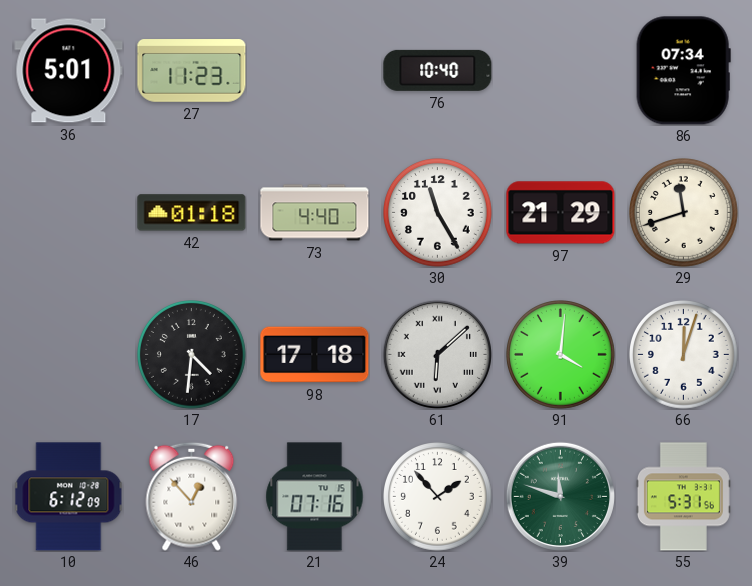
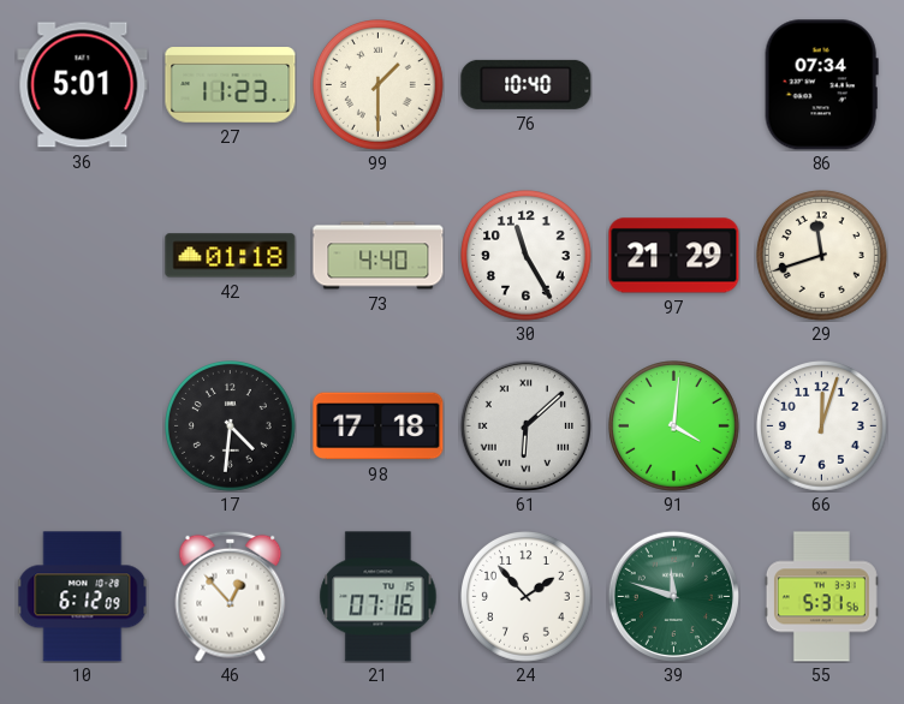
99: none -> 1:30 (379, 85)
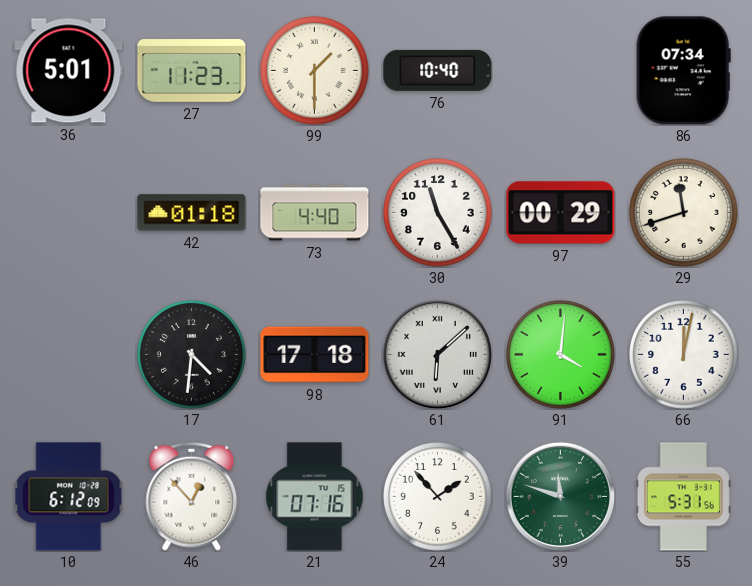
97: 21:29 -> 00:29 (561, 213)
66: 12:03 -> 12:02 (684, 355)
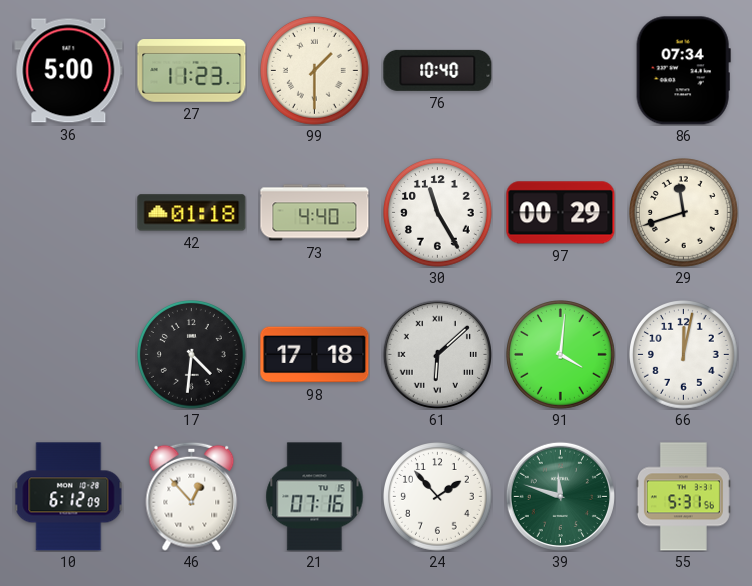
36: 5:01 -> 5:00 (69, 71)
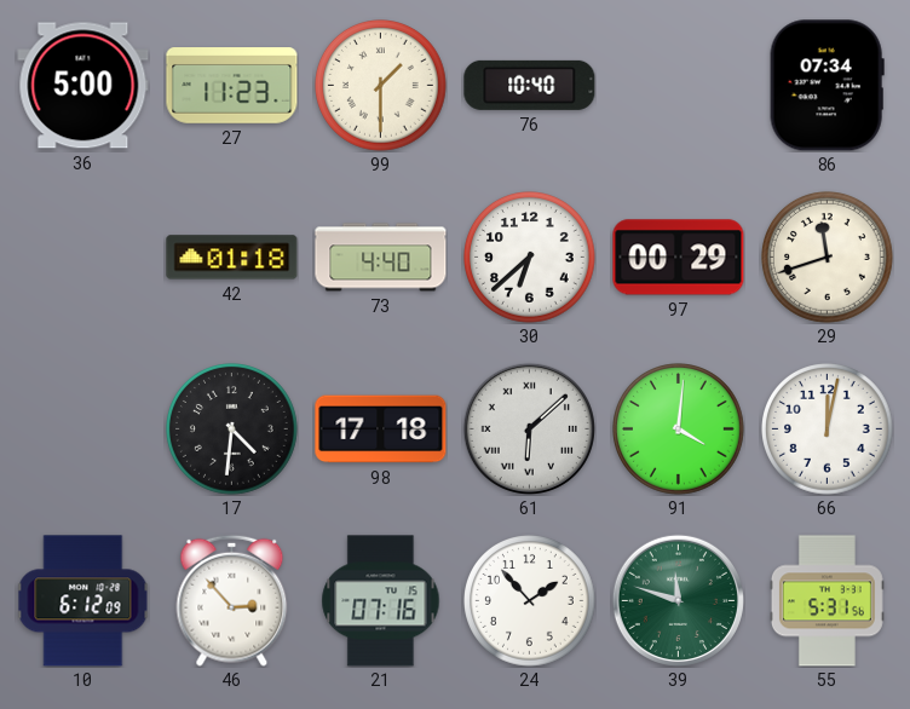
30: 11:25 -> 6:38 (530, 258)
46: 12:53 -> 2:53 (232, 600)
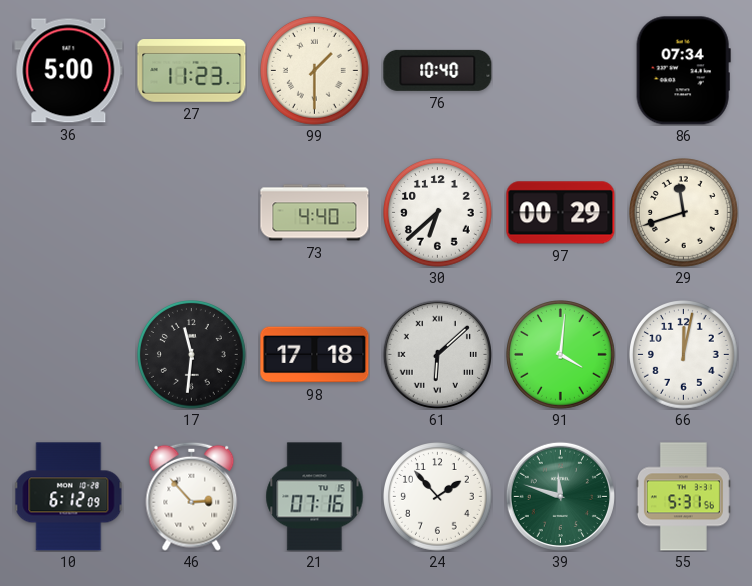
42: 01:18 -> none (232, 258)
17: 4:31 -> 11:31 (192, 355)
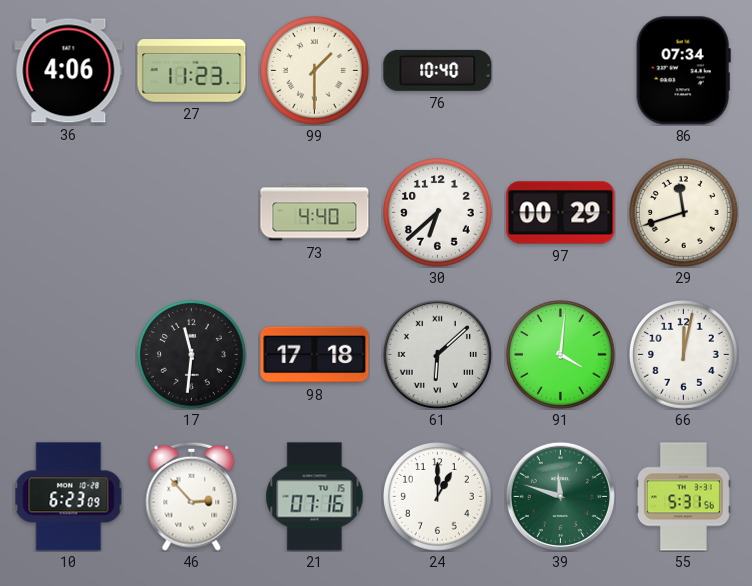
36: 5:00 -> 4:06 (69, 71)
10: 6:12 -> 6:23 (69, 497)
24: 1:53 -> 1:00 (438, 497)
